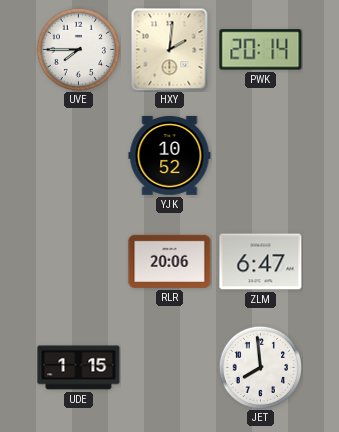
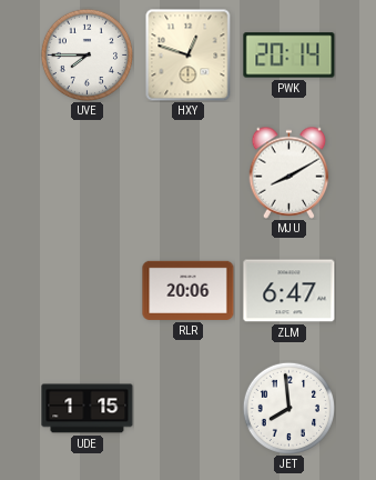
HXY: 2:01 -> 12:48 (189, 54)
YJK: 10:52 -> none (170, 155)
MJU: none -> 8:10 (289, 172)
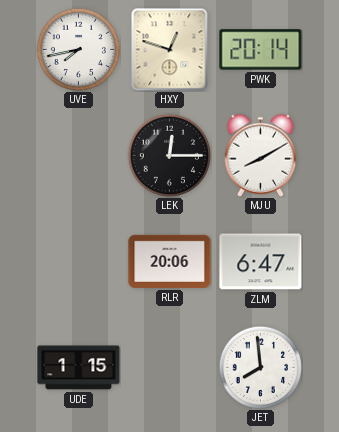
UVE: 7:45 -> 7:43 (78, 49)
LEK: none -> 12:15 (169, 155)
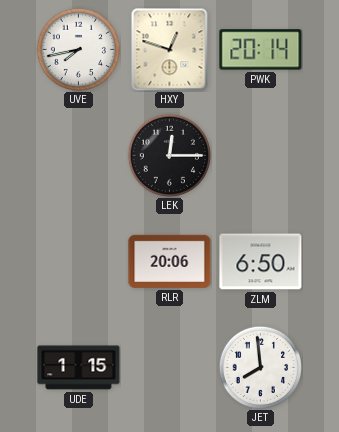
MJU: 8:10 -> none (261, 155)
ZLM: 6:47 -> 6:50 (261, 262)
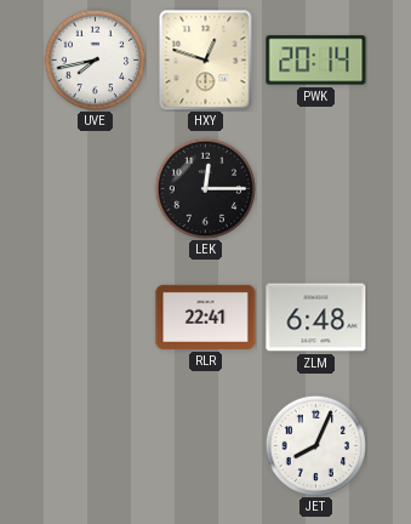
RLR: 20:06 -> 22:41 (206, 317)
ZLM: 6:50 -> 6:48 (316, 318)
UDE: 1:15 -> none (79, 368)
JET: 7:59 -> 8:04 (315, 445)
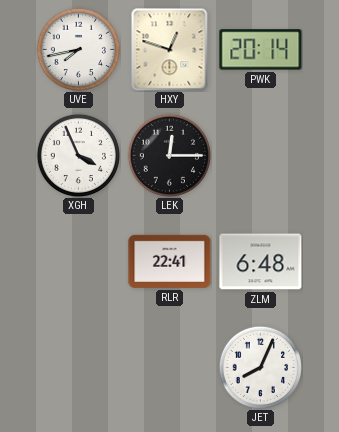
XGH: none -> 3:56 (78, 155)
